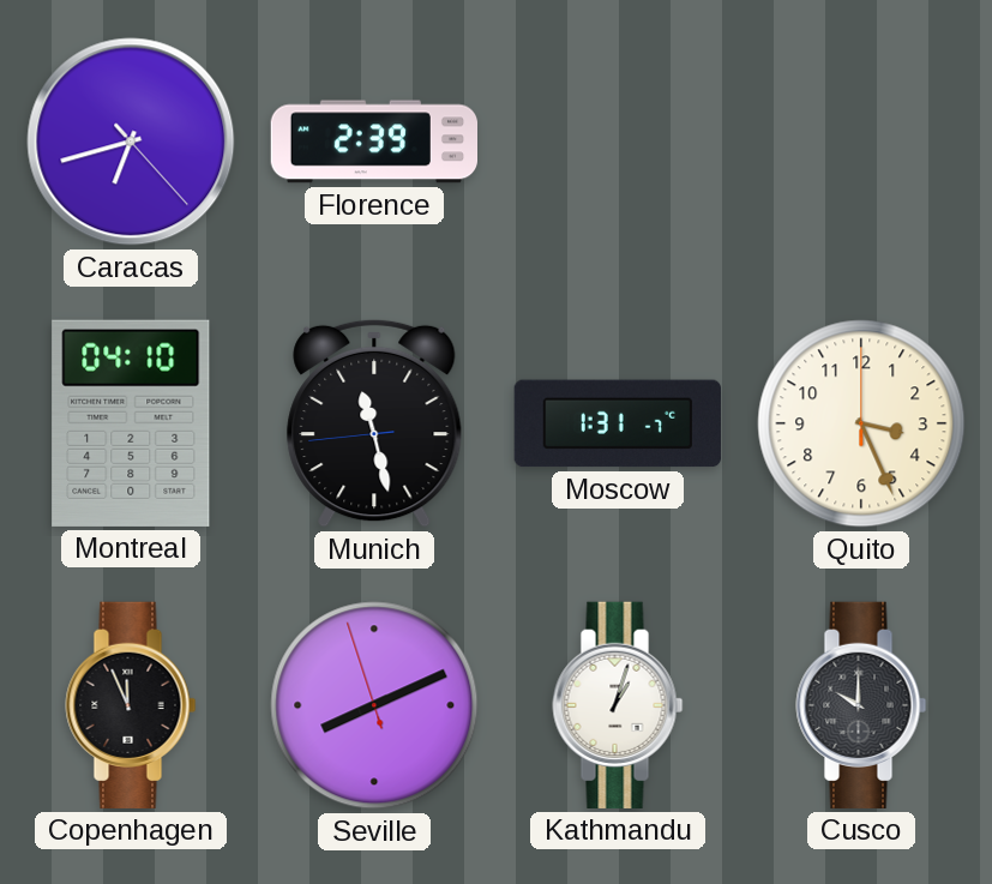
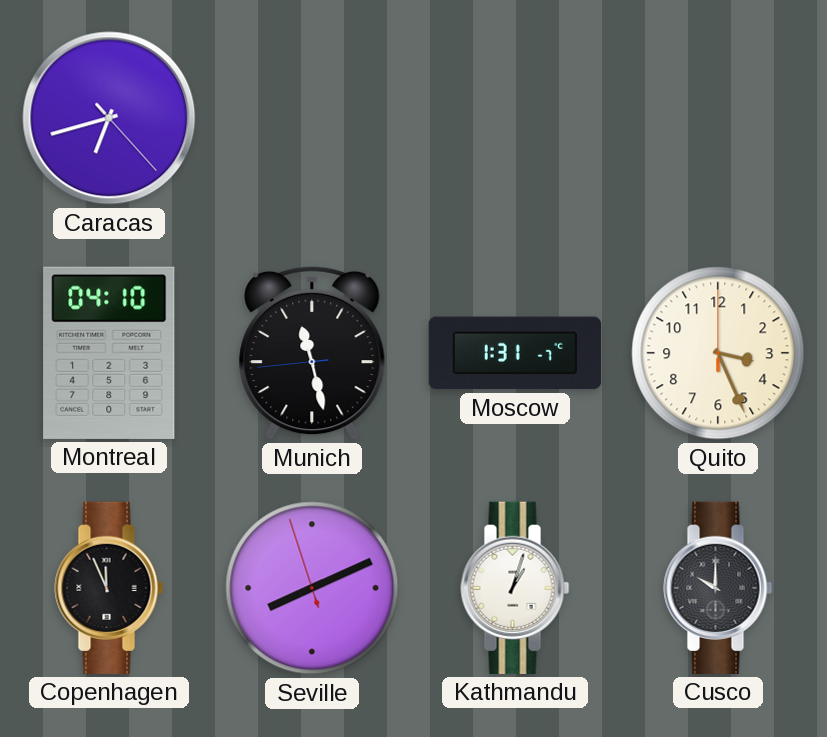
Florence: 2:39 -> none (373, 142)
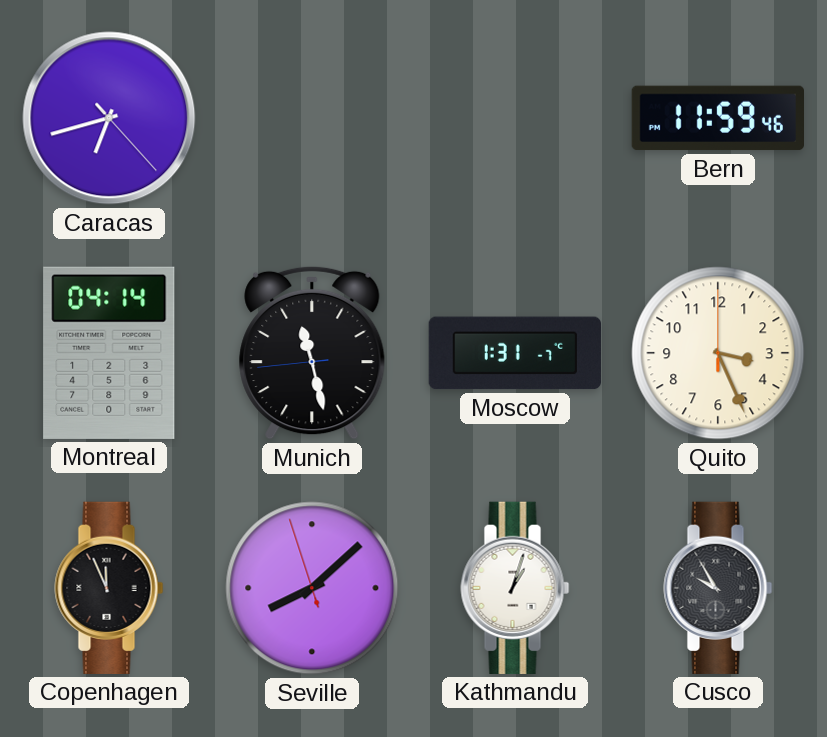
Bern: none -> 11:59 (717, 118)
Montreal: 04:10 -> 04:14 (109, 353)
Seville: 8:10 -> 8:07 (312, 588)
Cusco: 10:00 -> 9:55 (718, 588)
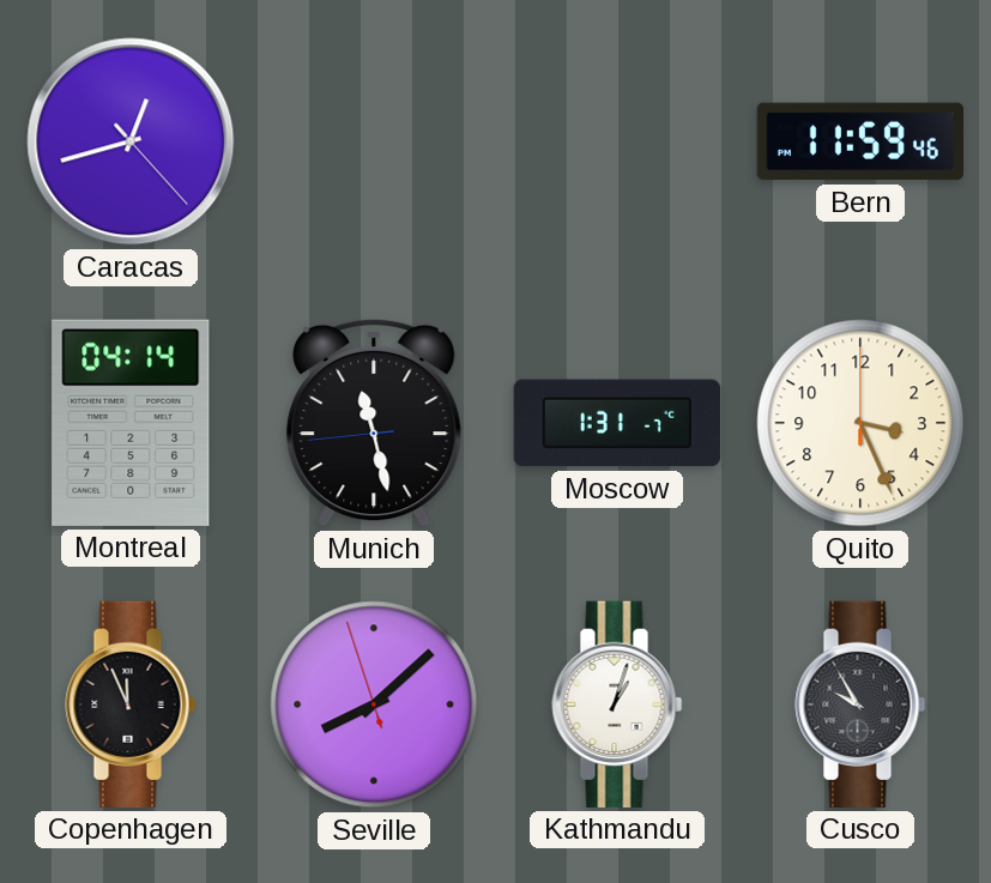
Caracas: 6:42 -> 12:42 (131, 141)
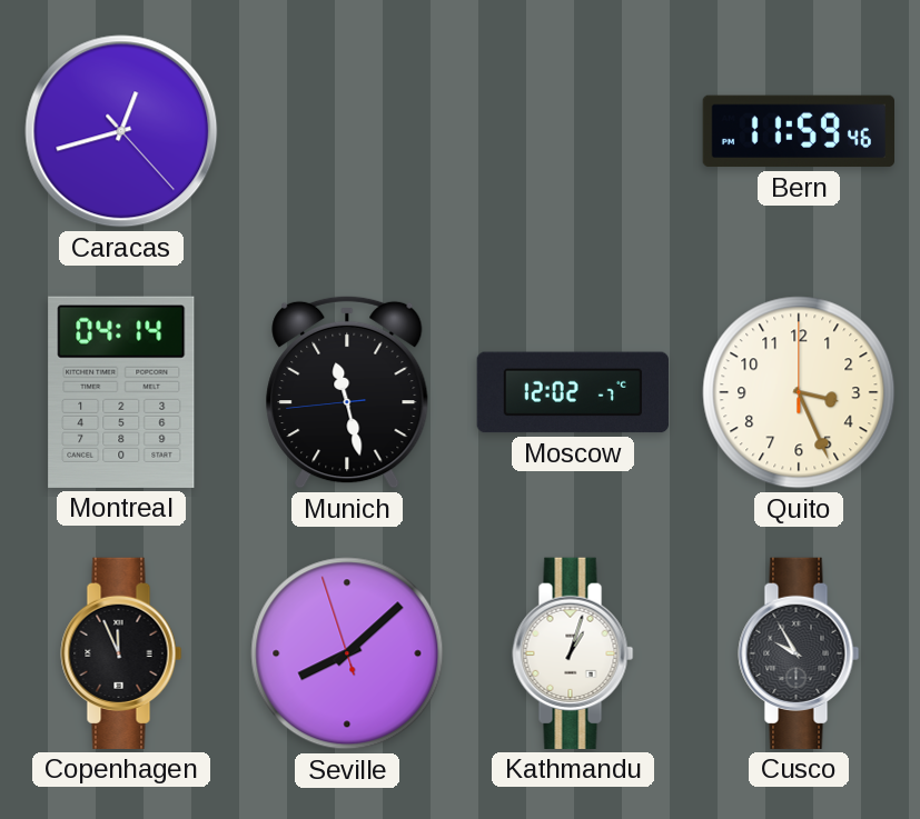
Moscow: 1:31 -> 12:02 (573, 392)
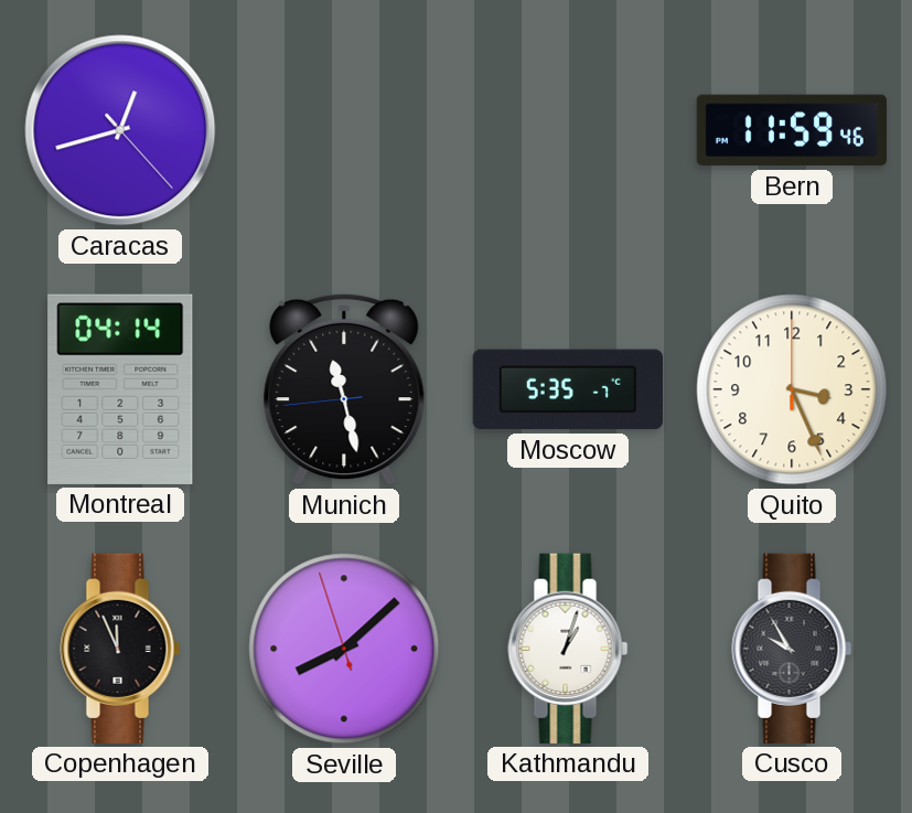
Moscow: 12:02 -> 5:35 (568, 389)
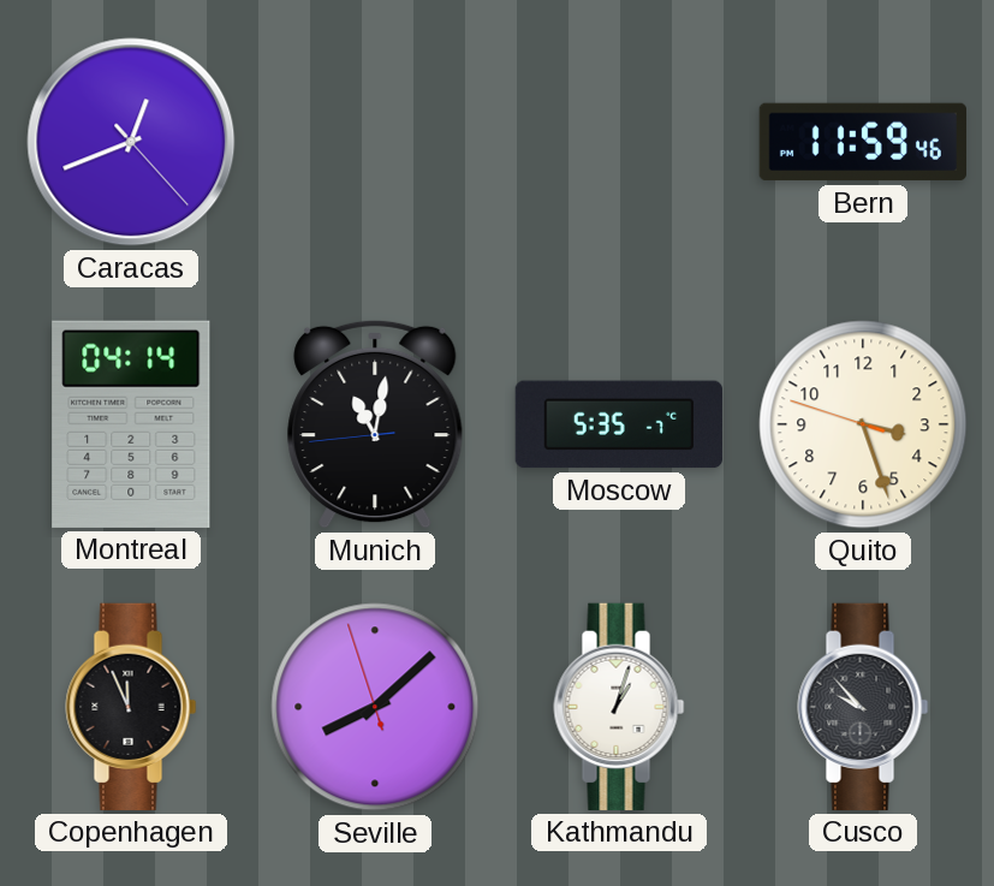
Caracas: 12:42 -> 12:41 (131, 142)
Munich: 11:27 -> 11:01 (375, 424)
Quito: 3:26:00 -> 3:26:48 (863, 424)
Cusco: 9:55 -> 9:53 (863, 707)
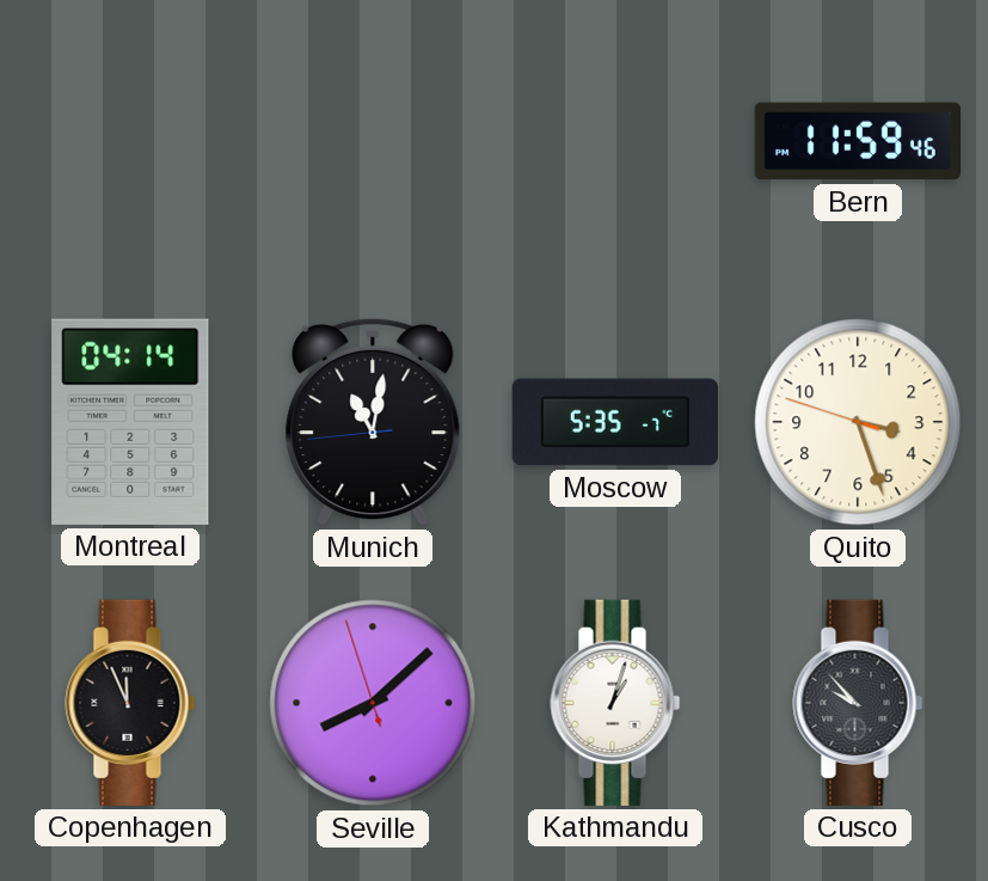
Caracas: 12:41 -> none (131, 142)
